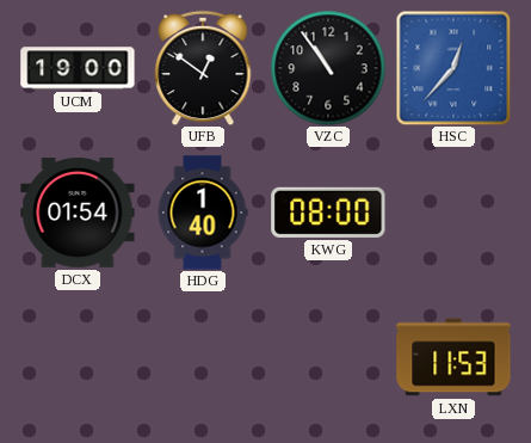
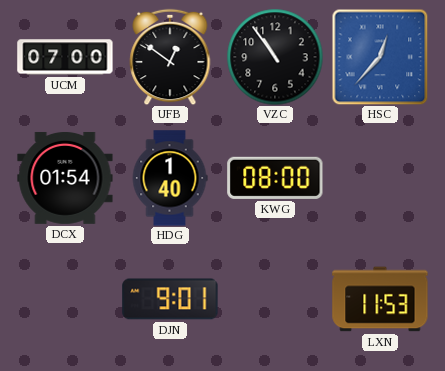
UCM: 19:00 -> 07:00 (65, 57)
DJN: none -> 9:01 (170, 299)
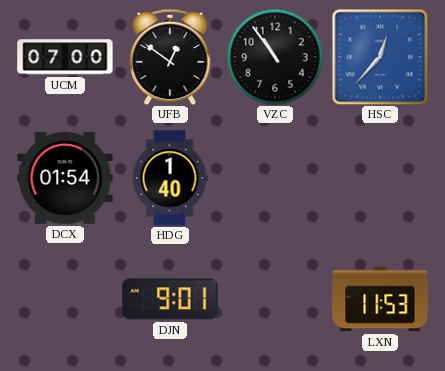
KWG: 08:00 -> none (275, 178)
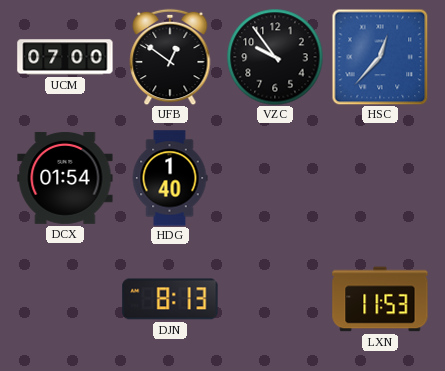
VZC: 10:54 -> 9:54 (275, 57)
DJN: 9:01 -> 8:13 (170, 299)
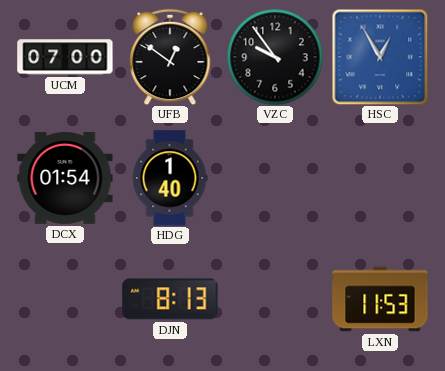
HSC: 12:37 -> 12:55 (380, 57)
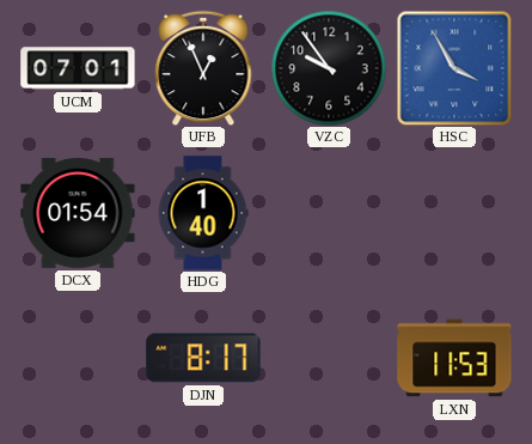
UCM: 07:00 -> 07:01 (78, 68)
UFB: 12:51 -> 12:56 (203, 68)
HSC: 12:55 -> 3:55 (454, 68)
DJN: 8:13 -> 8:17 (203, 358)
